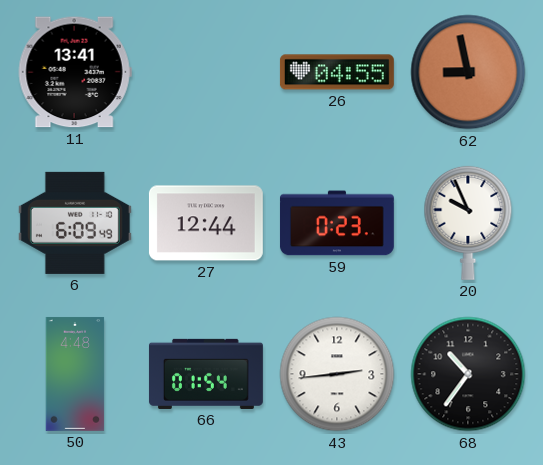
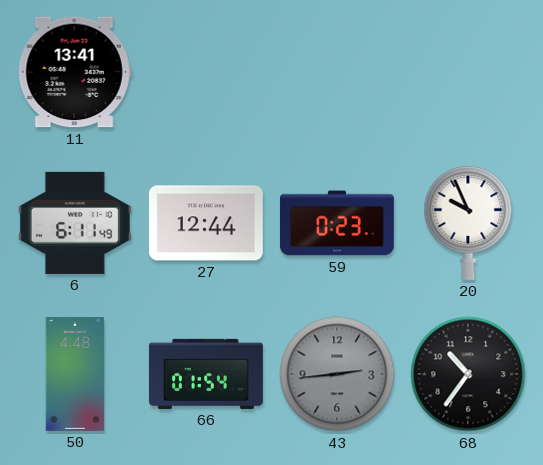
26: 04:55 -> none (337, 72)
62: 8:58 -> none (468, 72)
6: 6:09 -> 6:11 (75, 223)
43 dial: white -> grey (337, 374)
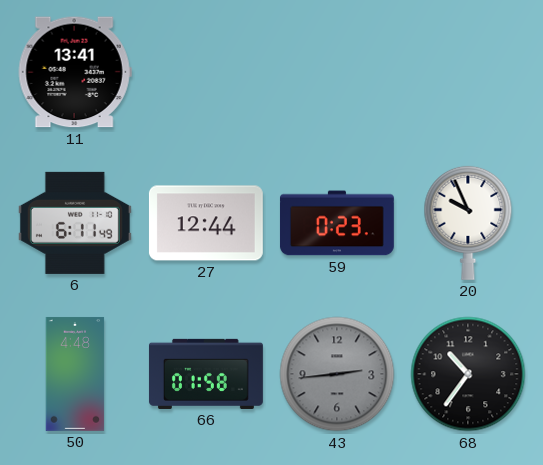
66: 01:54 -> 01:58 (206, 374)
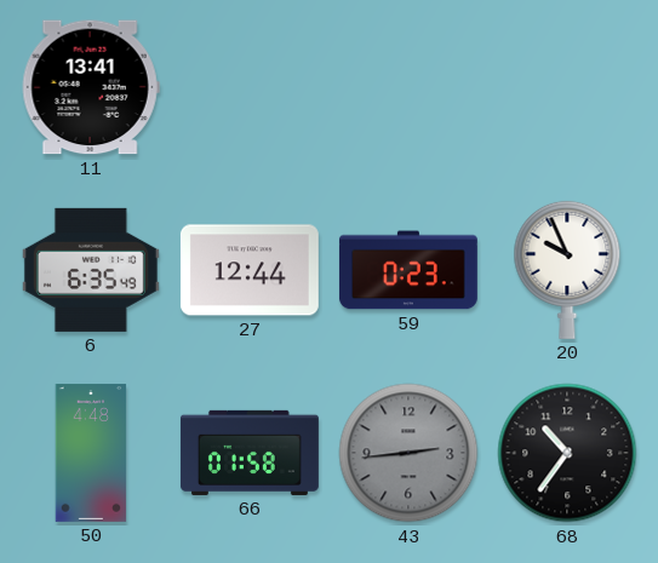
6: 6:11 -> 6:35 (91, 270)
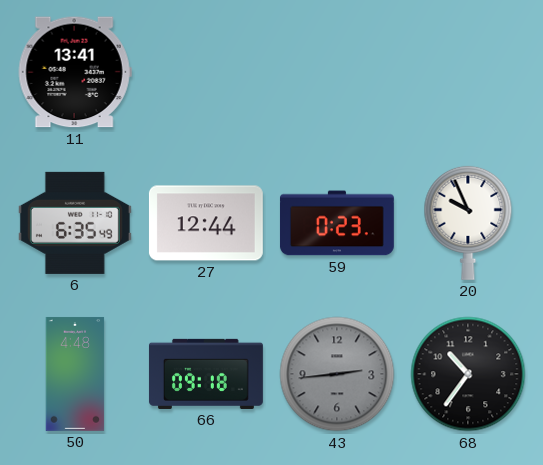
66: 01:58 -> 09:18 (206, 374)
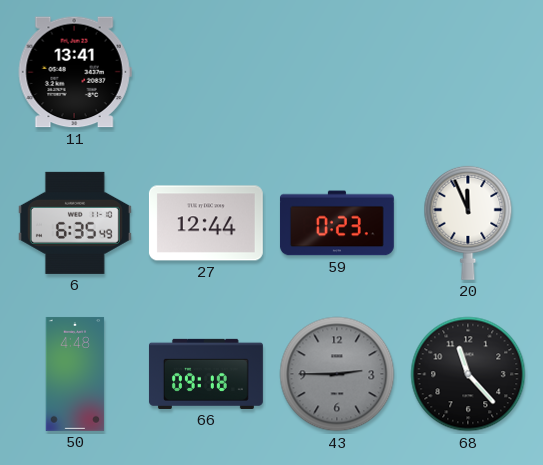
20: 9:56 -> 11:56 (468, 223)
43: 2:44 -> 2:45 (337, 374)
68: 10:36 -> 11:23 (468, 374)
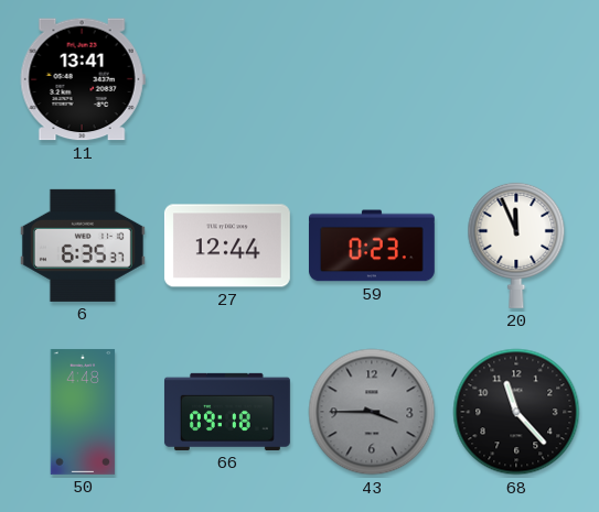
6: 6:35:49 -> 6:35:37 (83, 246)
43: 2:45 -> 3:45 (372, 412)
